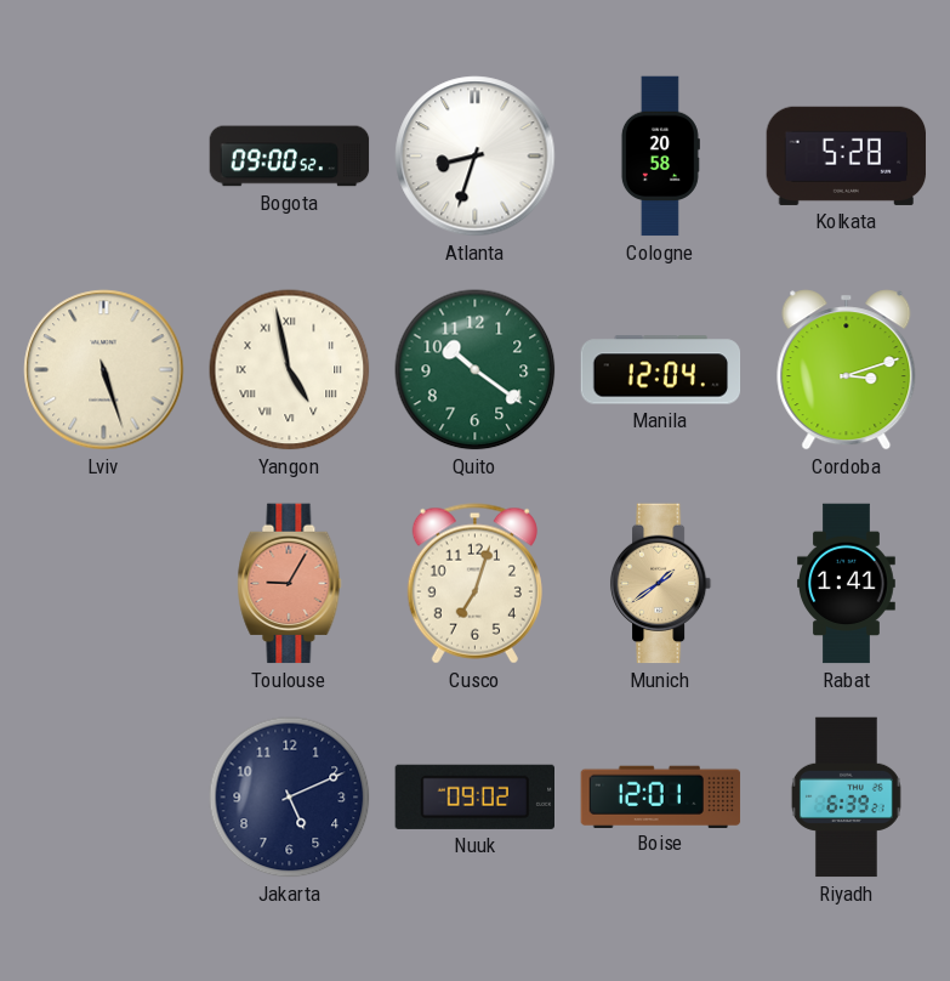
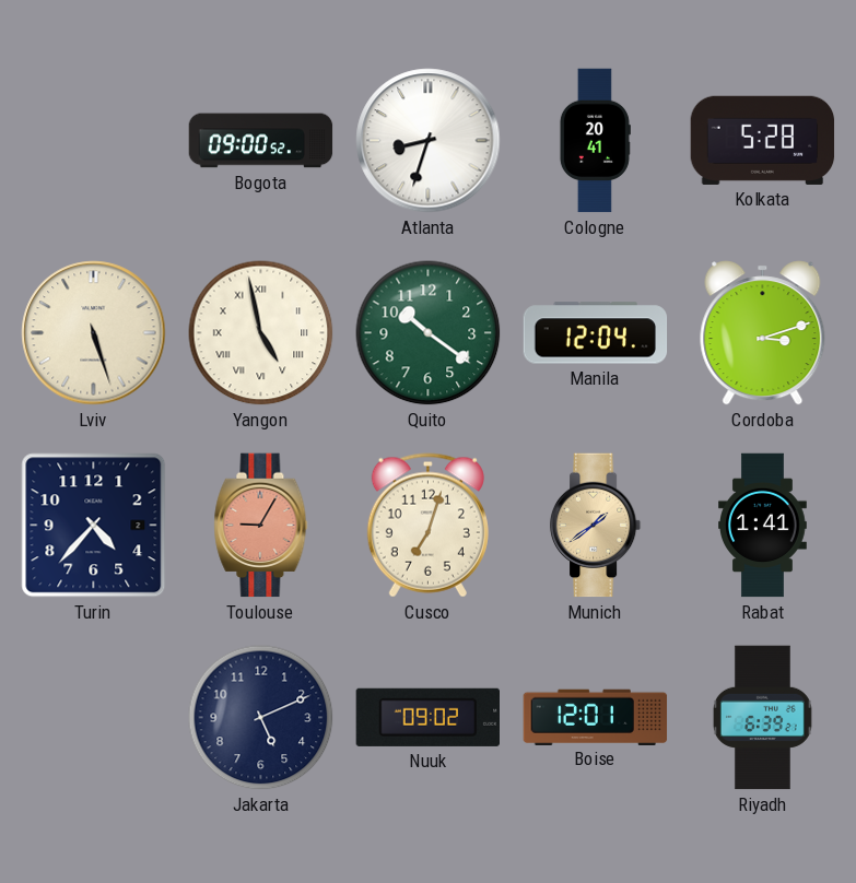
Cologne: 20:58 -> 20:41 (595, 141)
Turin: none -> 4:37 (94, 526)
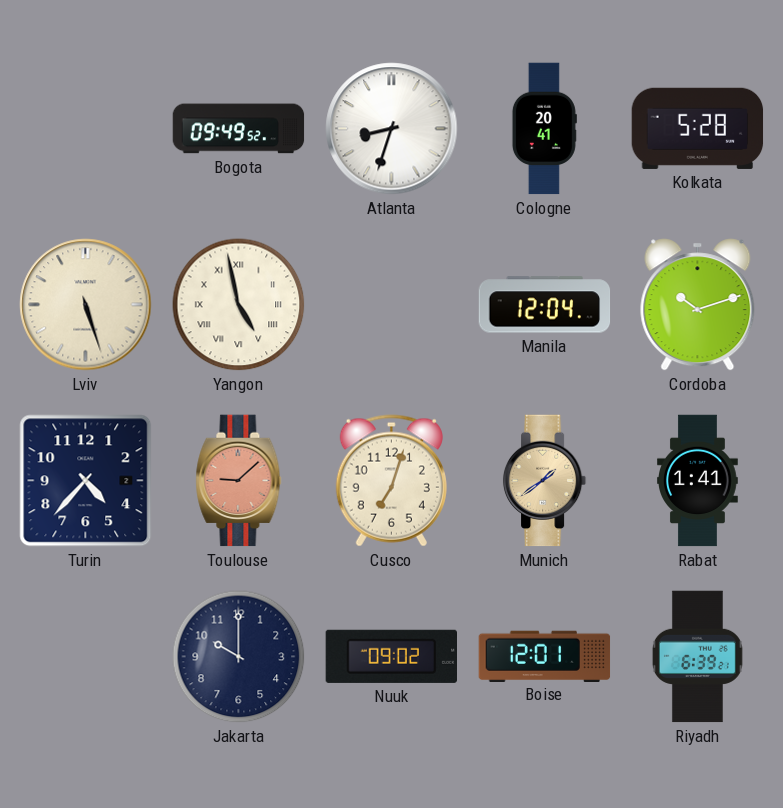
Bogota: 09:00 -> 09:49 (239, 129)
Quito: 10:21 -> none (429, 333)
Cordoba: 3:12 -> 10:12 (698, 305)
Toulouse: 9:05 -> 9:08 (239, 481)
Jakarta: 5:11 -> 10:00 (239, 657)
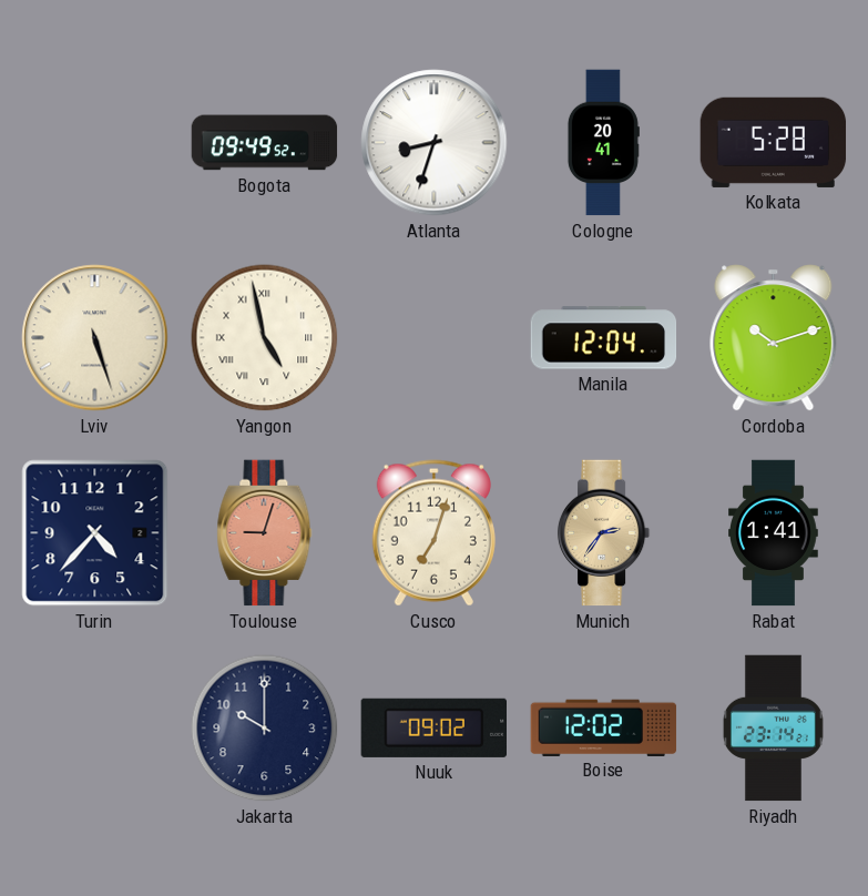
Toulouse: 9:08 -> 9:03 (265, 533)
Munich: 1:39 -> 2:36 (604, 533)
Boise: 12:01 -> 12:02 (604, 727)
Riyadh: 6:39 -> 23:14 (773, 729)
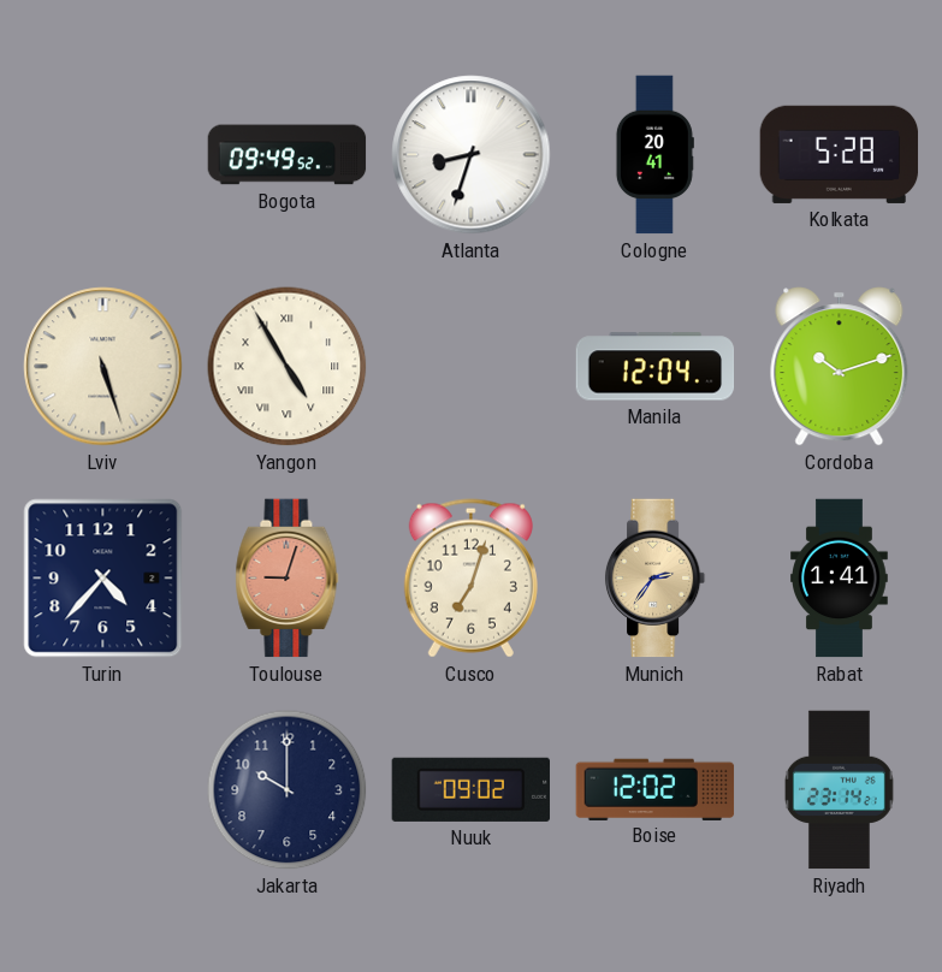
Yangon: 4:58 -> 4:55 (288, 367)
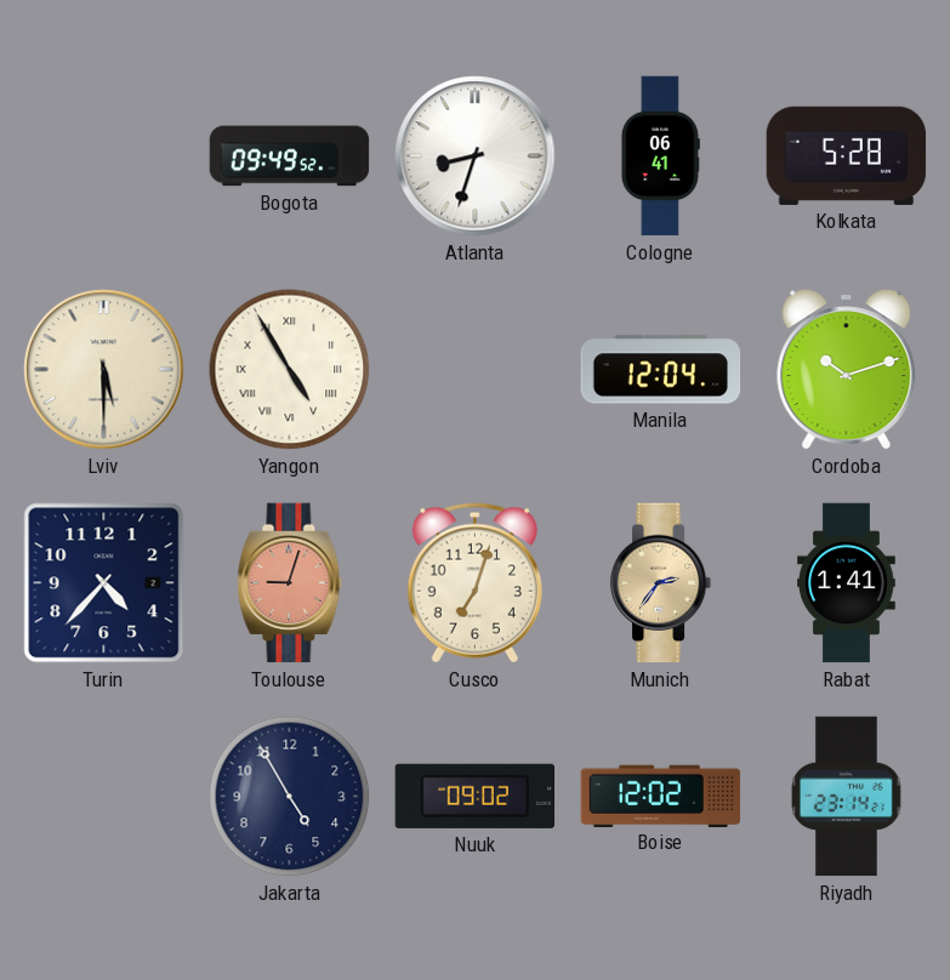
Cologne: 20:41 -> 06:41 (660, 156)
Lviv: 5:27 -> 5:30 (104, 370)
Jakarta: 10:00 -> 4:55 (290, 797)
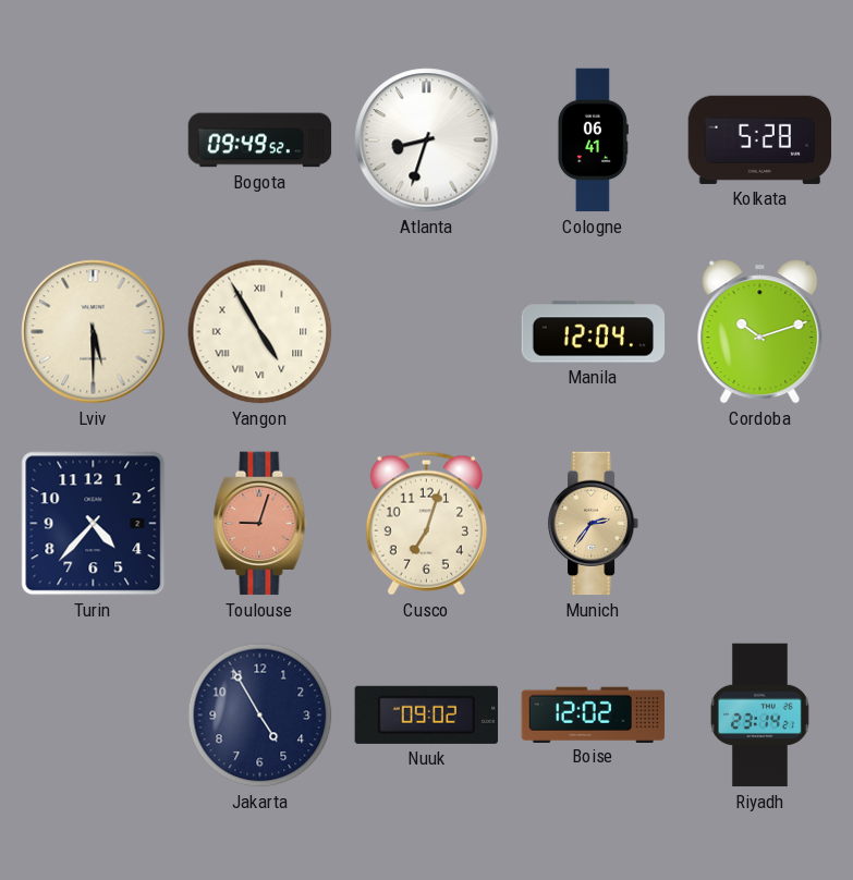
Rabat: 1:41 -> none (847, 583)
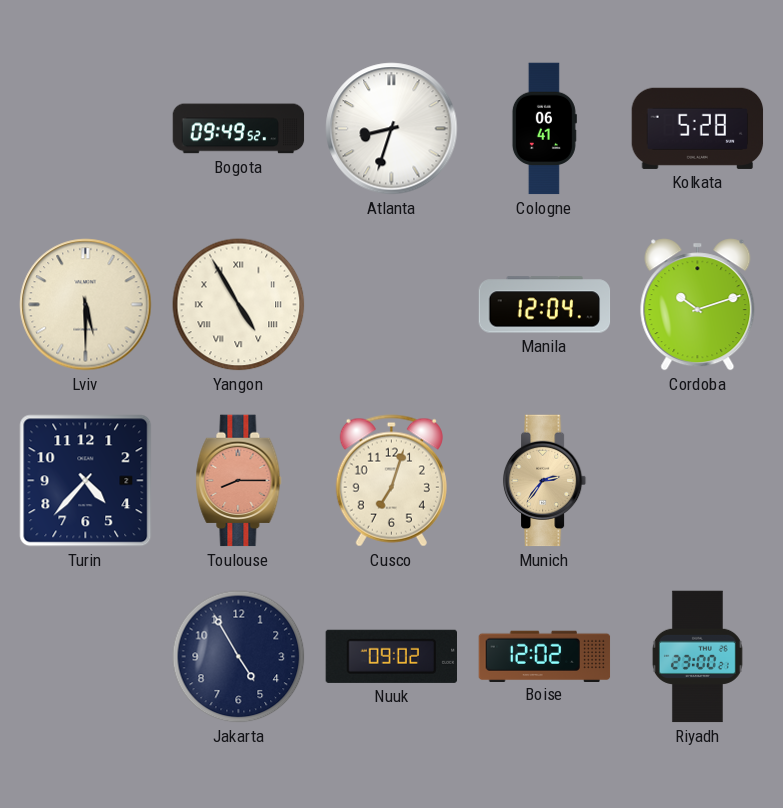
Toulouse: 9:03 -> 8:15 (239, 481)
Riyadh: 23:14 -> 23:00 (697, 657)
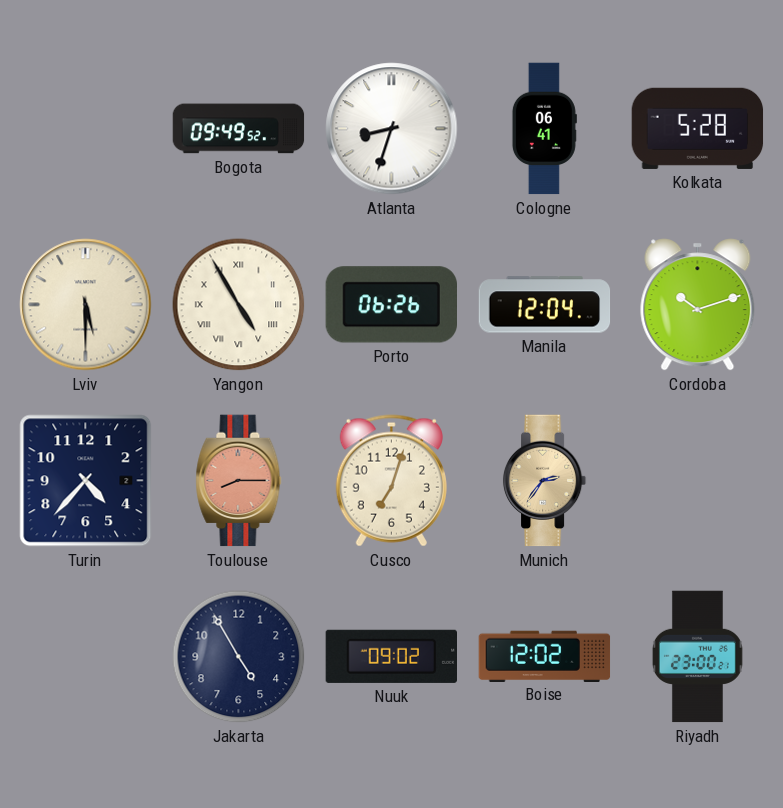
Porto: none -> 06:26 (391, 305)
